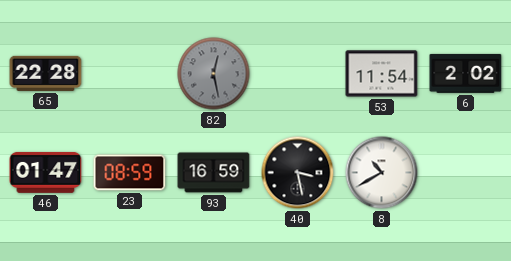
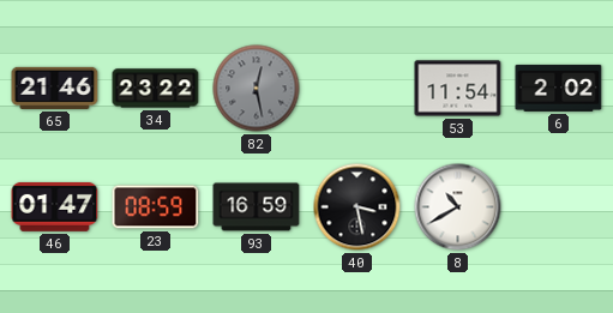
65: 22:28 -> 21:46 (55, 88)
34: none -> 23:22 (156, 89)
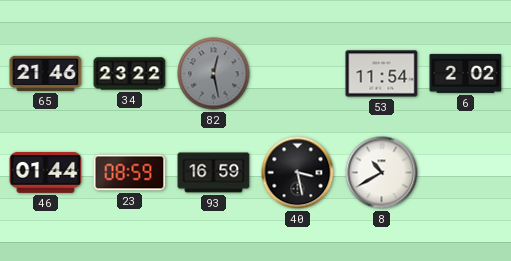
46: 01:47 -> 01:44 (46, 172)
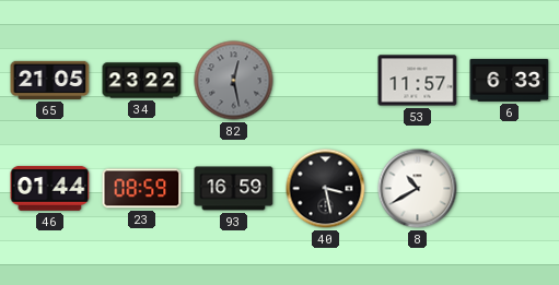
65: 21:46 -> 21:05 (50, 80)
53: 11:54 -> 11:57 (418, 81)
6: 2:02 -> 6:33 (510, 80)
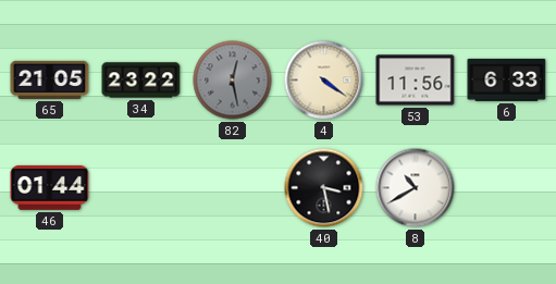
4: none -> 4:21 (324, 81)
53: 11:57 -> 11:56 (416, 81)
23: 08:59 -> none (142, 189)
93: 16:59 -> none (234, 189)
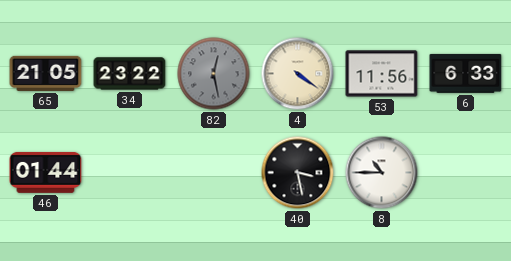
8: 10:40 -> 10:45 (382, 173)
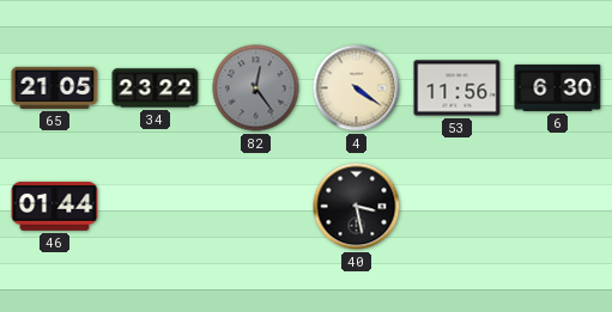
82: 12:28 -> 12:24 (256, 88)
6: 6:33 -> 6:30 (558, 87)
8: 10:45 -> none (382, 173)
